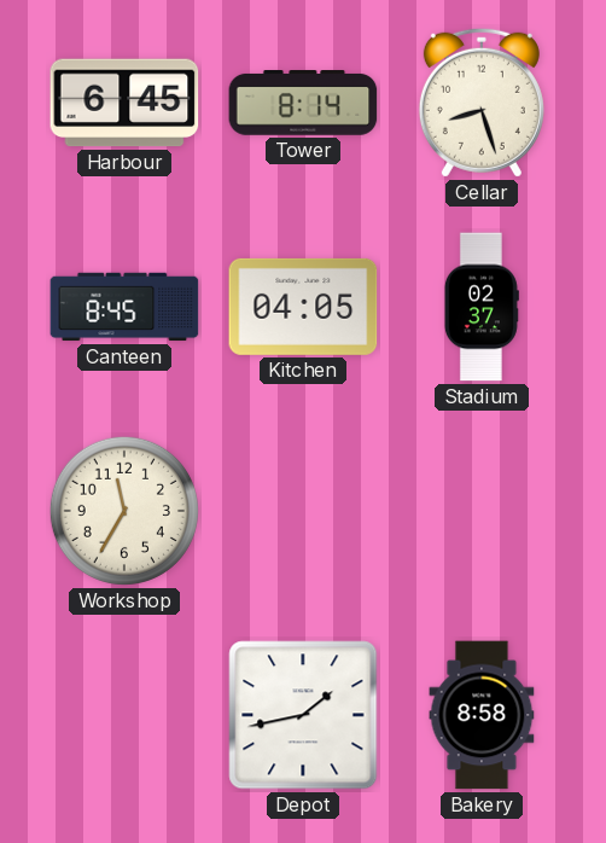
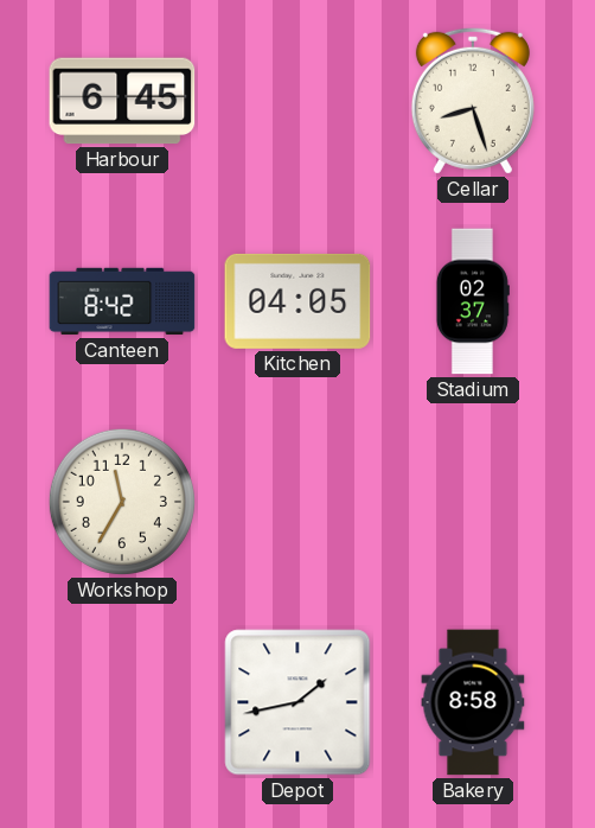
Tower: 8:14 -> none (303, 104)
Canteen: 8:45 -> 8:42 (122, 301)
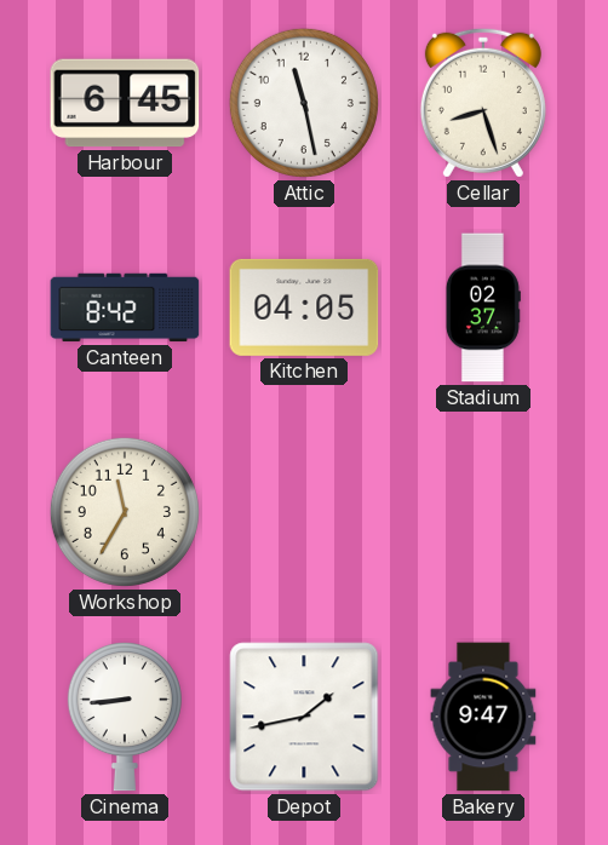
Attic: none -> 11:28 (304, 103)
Cinema: none -> 8:44 (125, 718)
Bakery: 8:58 -> 9:47 (483, 717)
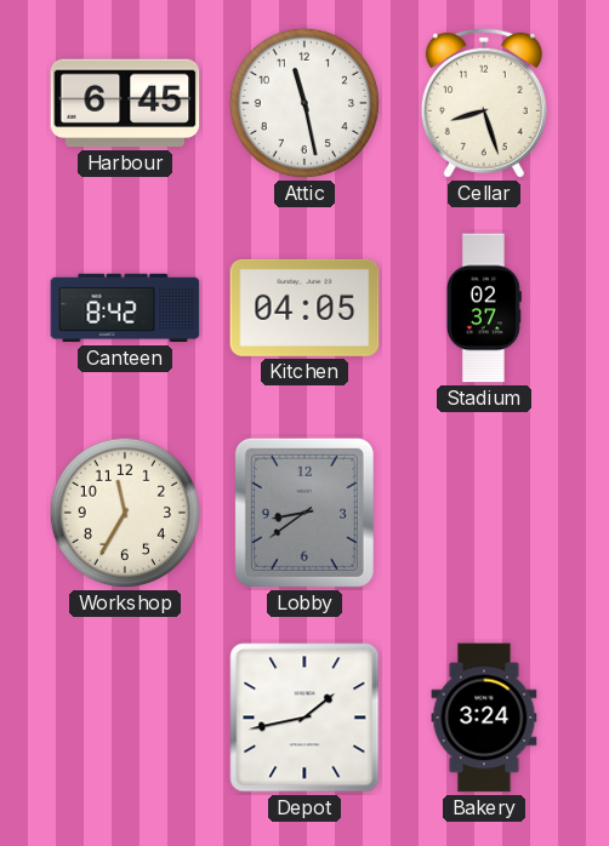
Lobby: none -> 8:39 (304, 513)
Cinema: 8:44 -> none (125, 718)
Bakery: 9:47 -> 3:24 (484, 718)
